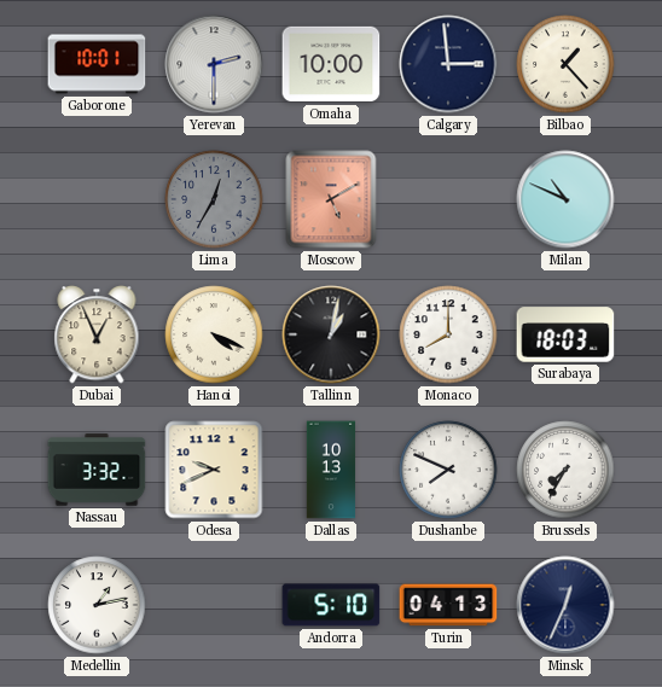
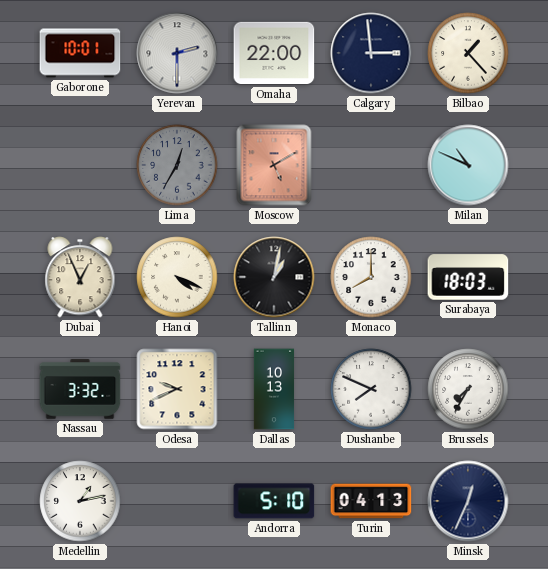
Omaha: 10:00 -> 22:00 (274, 53)
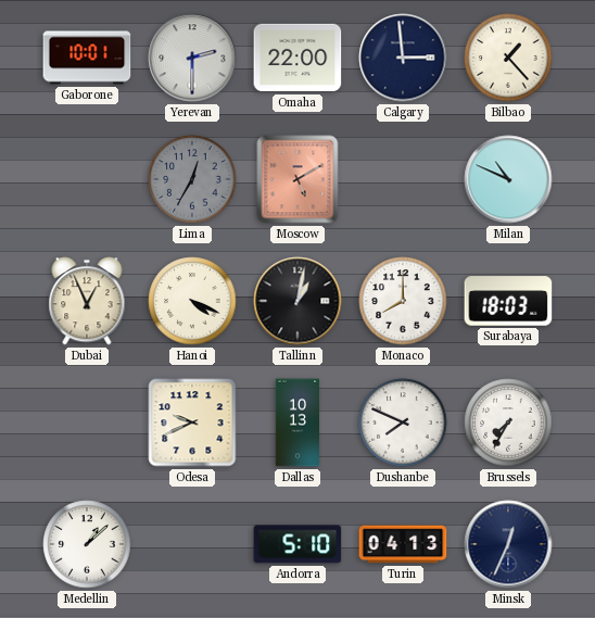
Nassau: 3:32 -> none (80, 389)
Medellin: 1:13 -> 1:08 (87, 544)
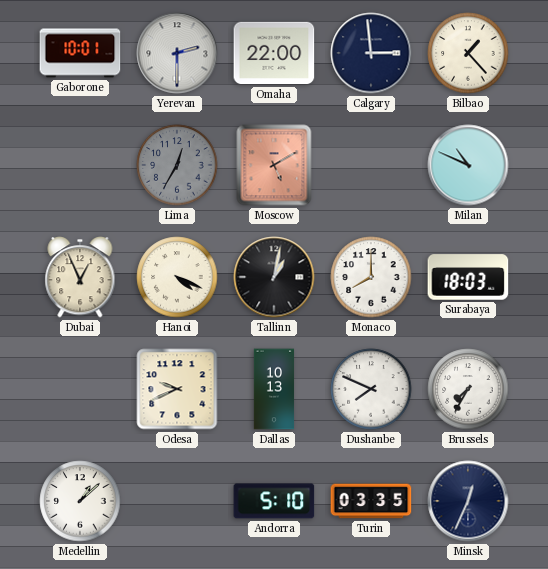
Turin: 04:13 -> 03:35 (371, 501)
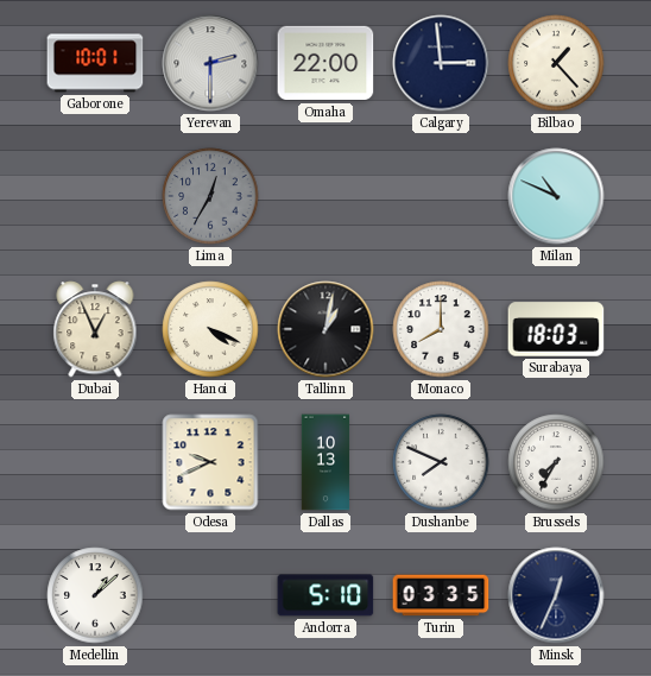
Moscow: 5:10 -> none (274, 165)
